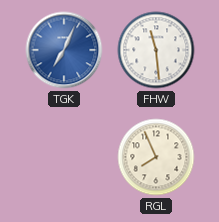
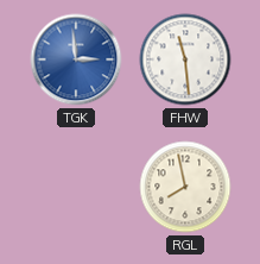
TGK: 7:04 -> 2:59 (76, 59)
RGL: 7:56 -> 7:58 (185, 187)
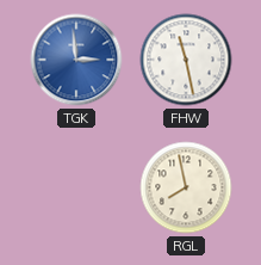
FHW: 11:29 -> 11:28 (186, 60)
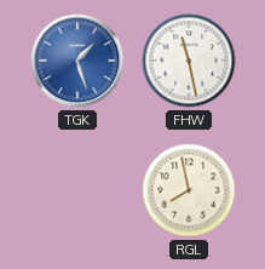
TGK: 2:59 -> 1:27 (77, 61)
